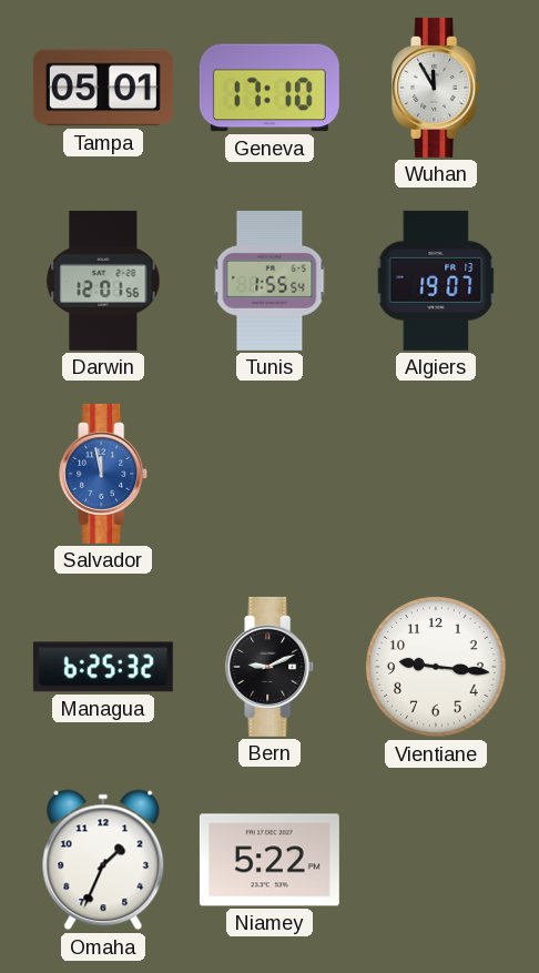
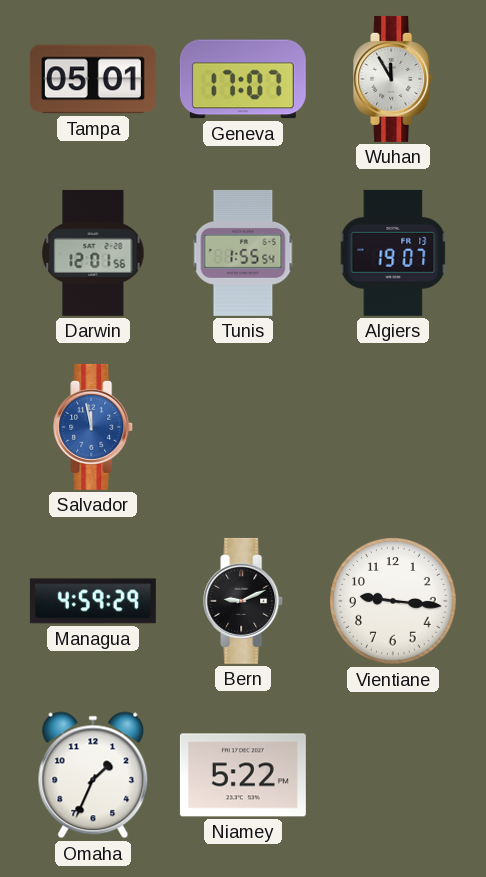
Geneva: 17:10 -> 17:07 (243, 79)
Managua: 6:25 -> 4:59 (93, 601)
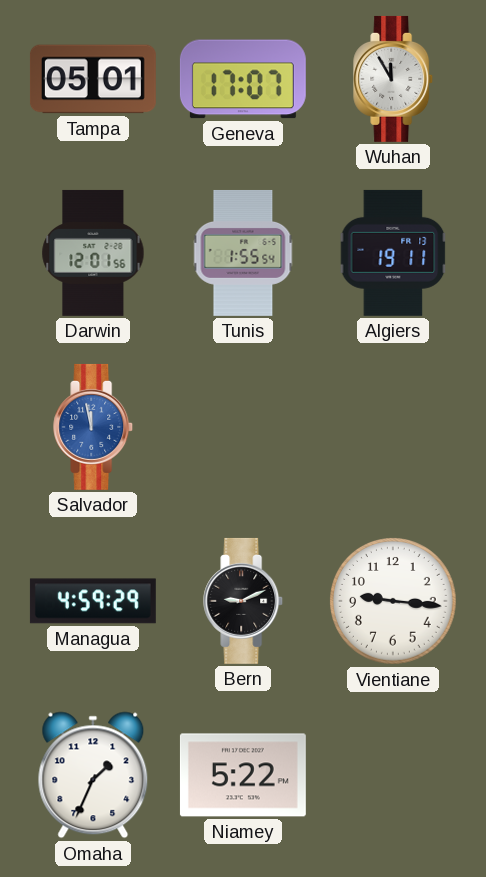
Algiers: 19:07 -> 19:11 (393, 253)
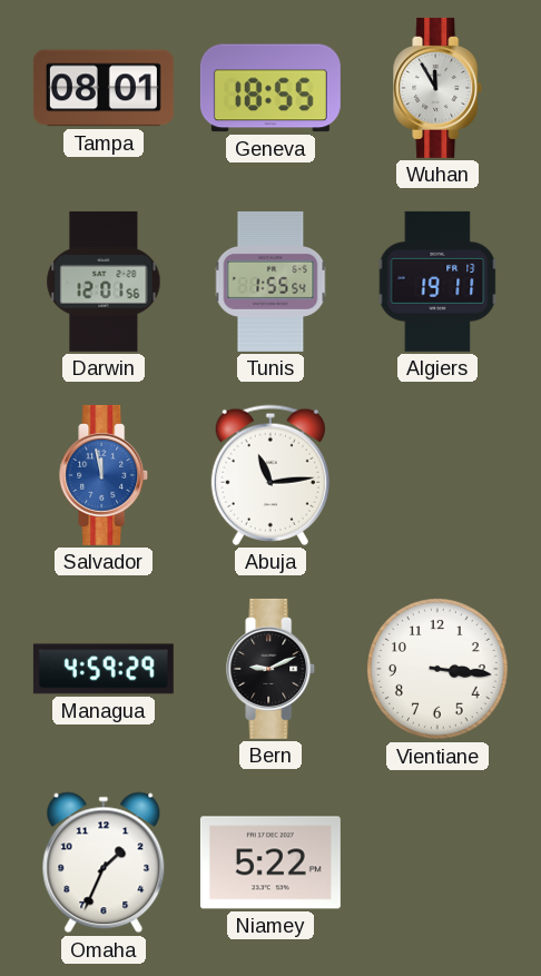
Tampa: 05:01 -> 08:01 (104, 88)
Geneva: 17:07 -> 18:55 (270, 88)
Abuja: none -> 11:14 (270, 475)
Vientiane: 9:16 -> 3:16 (439, 670)
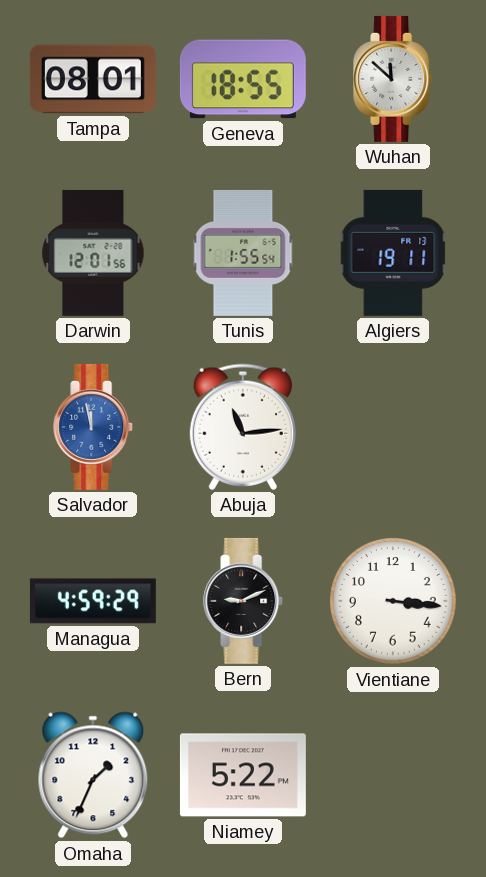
Wuhan: 11:55 -> 11:52 (394, 79)
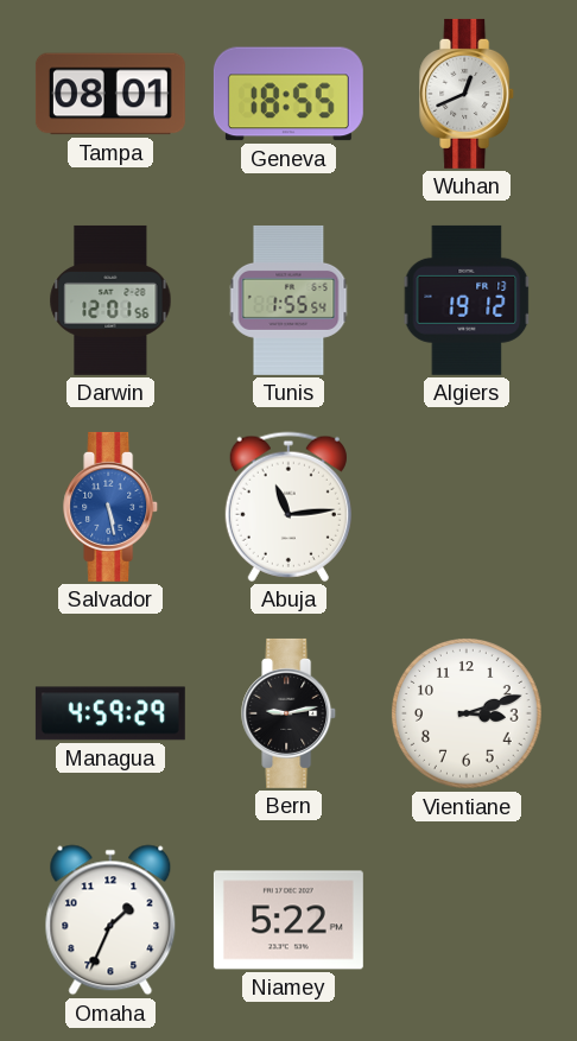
Wuhan: 11:52 -> 12:41 (468, 94)
Algiers: 19:11 -> 19:12 (467, 300)
Salvador: 11:58 -> 5:28 (112, 507)
Bern: 9:11 -> 9:13 (290, 713)
Vientiane: 3:16 -> 3:12 (468, 715)
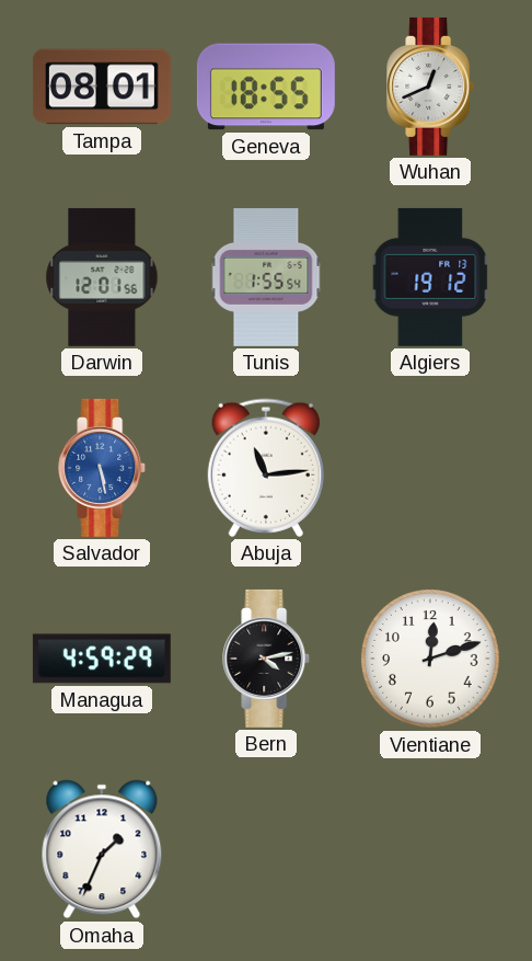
Bern: 9:13 -> 4:13 (267, 659)
Vientiane: 3:12 -> 12:12 (431, 660)
Niamey: 5:22 -> none (288, 920)
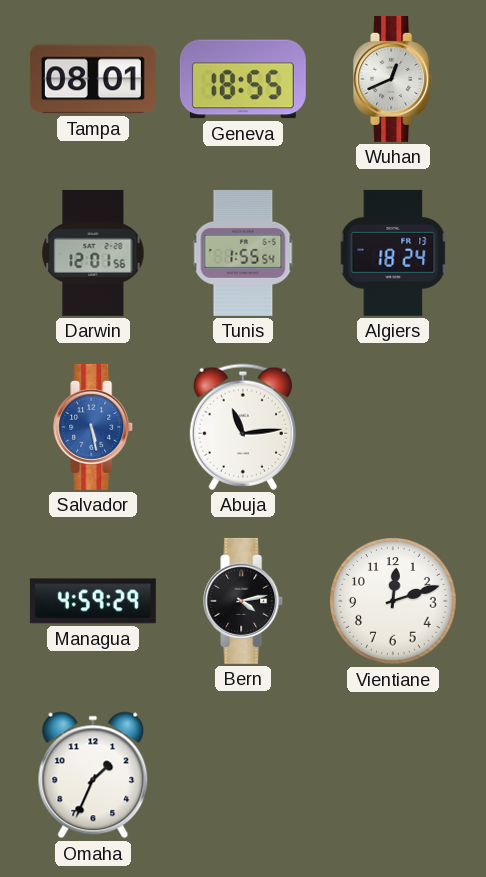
Algiers: 19:12 -> 18:24 (393, 253)
